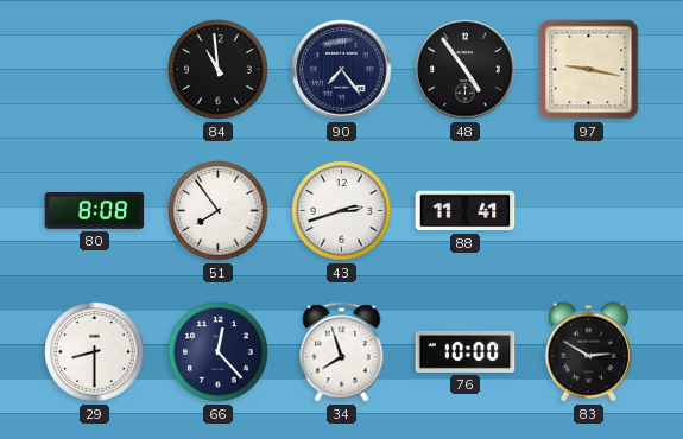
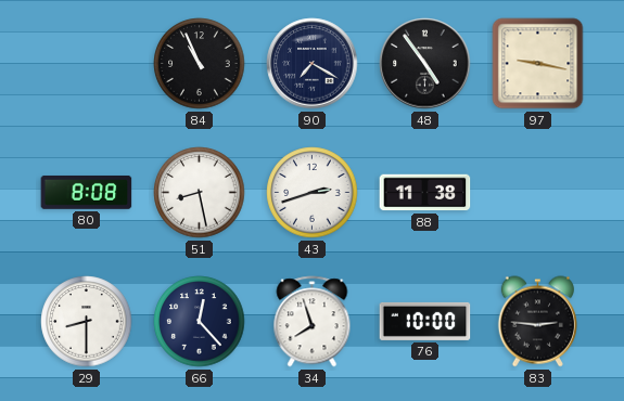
84: 10:59 -> 10:56 (200, 64)
90: 7:24 -> 7:20 (313, 64)
51: 7:54 -> 8:28 (200, 193)
88: 11:41 -> 11:38 (425, 193)
83: 2:50 -> 2:46 (537, 322)
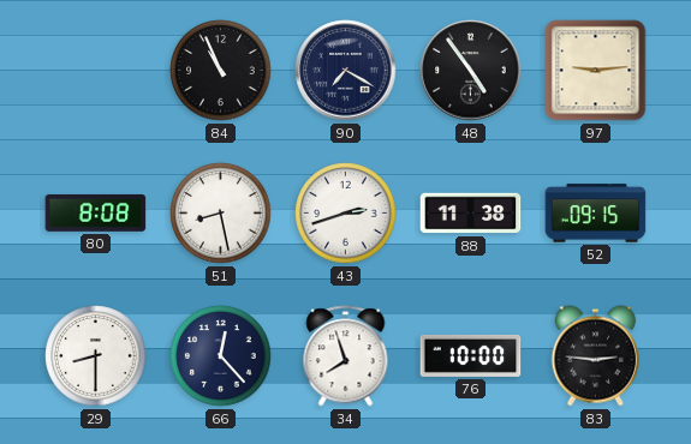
97: 9:17 -> 9:14 (596, 71)
52: none -> 09:15 (596, 214)
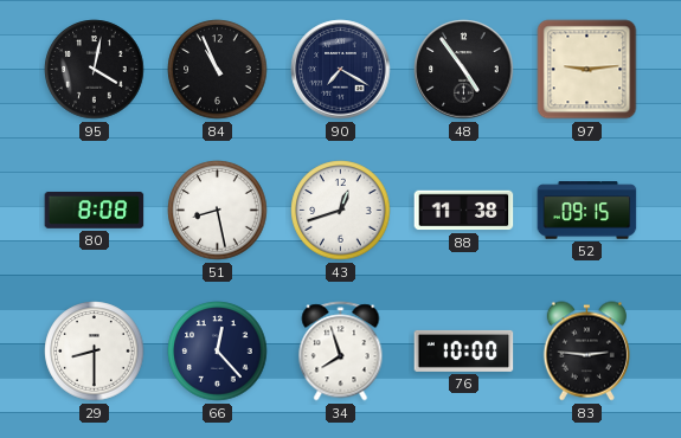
95: none -> 4:02 (95, 70)
43: 2:42 -> 12:42 (341, 211)
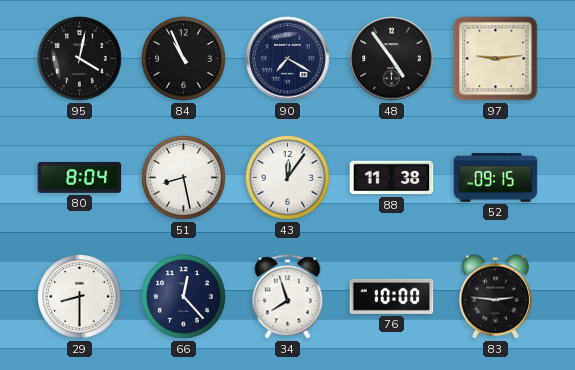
80: 8:08 -> 8:04 (80, 177)
43: 12:42 -> 12:06 (288, 178)
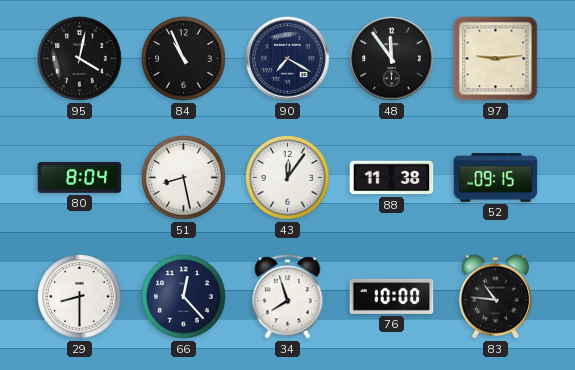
48: 4:54 -> 11:54 (392, 59)
83: 2:46 -> 10:46 (495, 297)
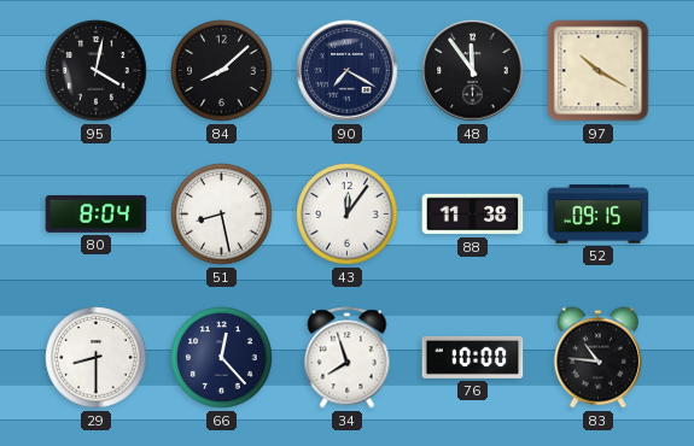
84: 10:56 -> 8:08 (222, 71)
97: 9:14 -> 10:20 (599, 71)
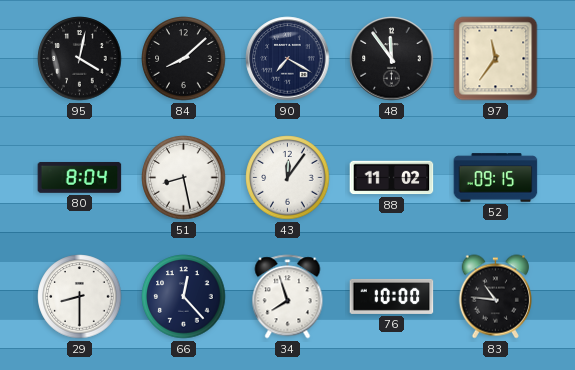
97: 10:20 -> 11:36 (496, 59)
88: 11:38 -> 11:02 (392, 178)
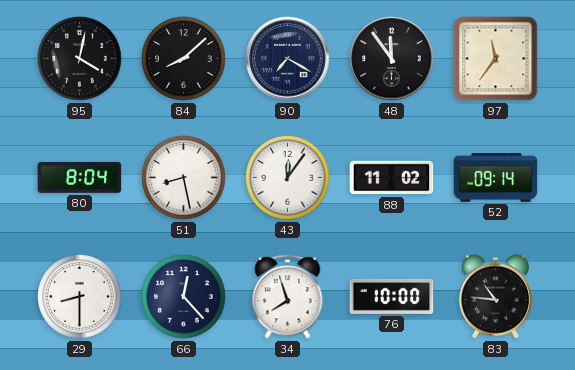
52: 09:15 -> 09:14 (496, 178)
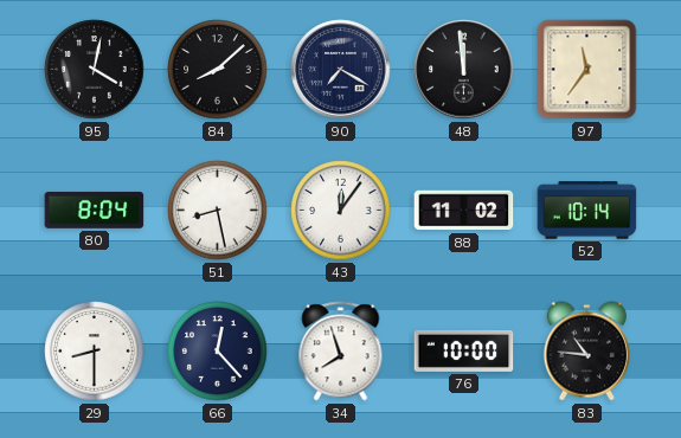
48: 11:54 -> 11:59 (464, 70)
52: 09:14 -> 10:14 (587, 211)
